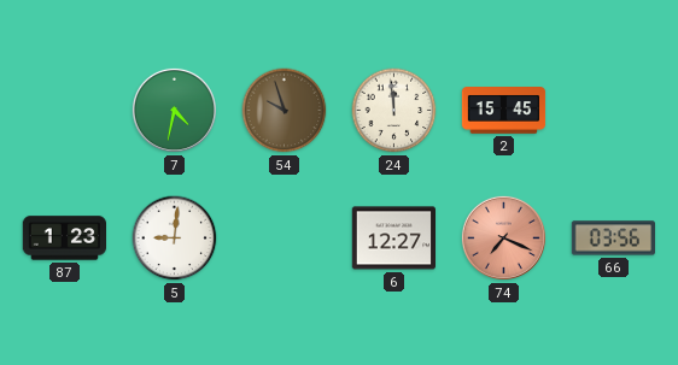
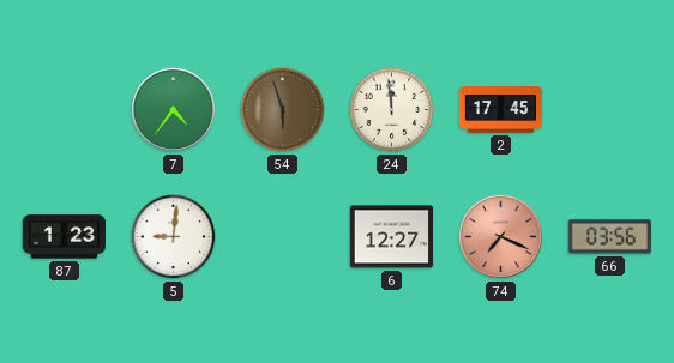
7: 4:32 -> 4:36 (173, 109)
54: 9:57 -> 5:57 (283, 110)
2: 15:45 -> 17:45 (501, 110)
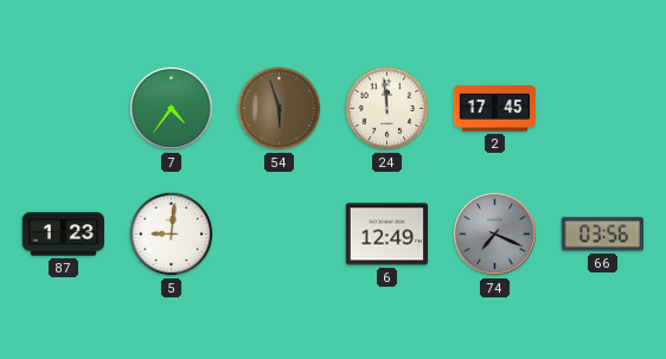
6: 12:27 -> 12:49 (386, 235)
74 dial: salmon -> grey (494, 233)
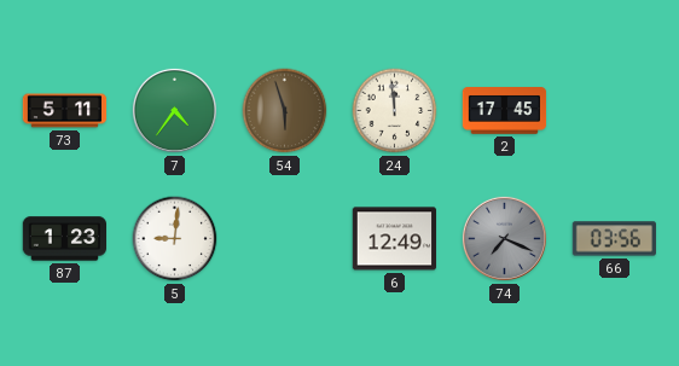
73: none -> 5:11 (65, 111)
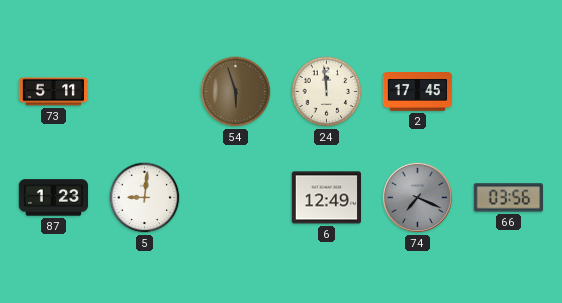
7: 4:36 -> none (174, 110)
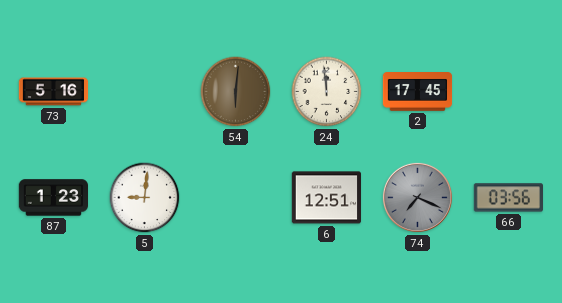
73: 5:11 -> 5:16 (54, 92)
54: 5:57 -> 6:01 (236, 92)
6: 12:49 -> 12:51 (326, 198)
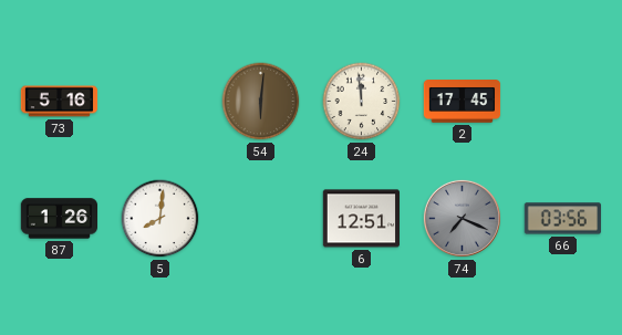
87: 1:23 -> 1:26 (59, 219)
5: 9:01 -> 8:01 (160, 219)
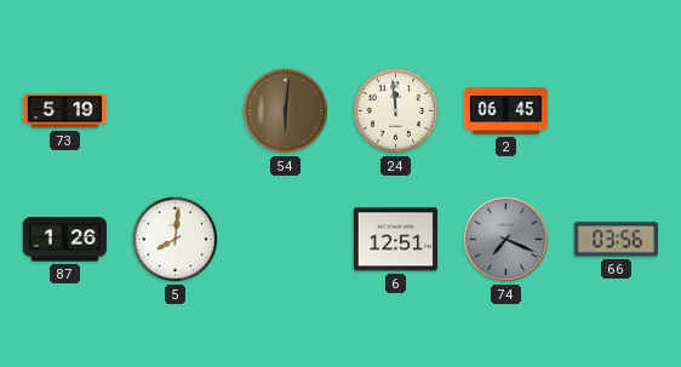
73: 5:16 -> 5:19 (65, 111)
2: 17:45 -> 06:45 (507, 111)
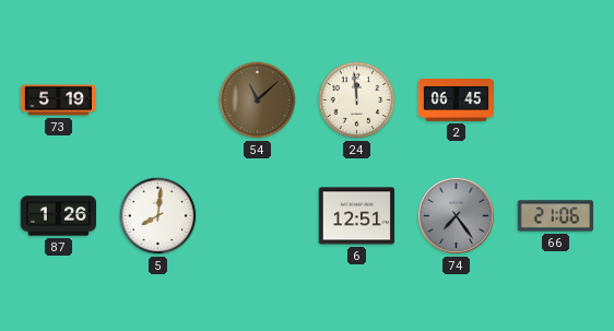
54: 6:01 -> 11:08 (258, 101)
74: 7:19 -> 7:24 (456, 215)
66: 03:56 -> 21:06 (555, 216)
